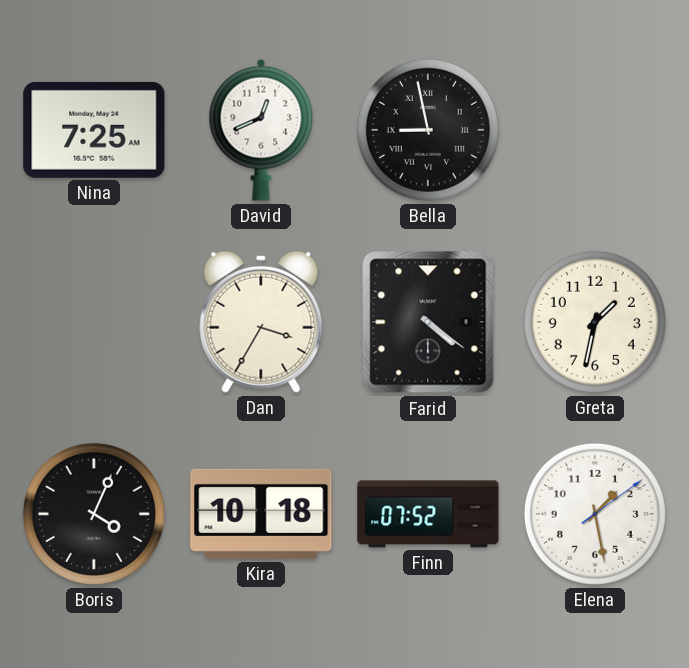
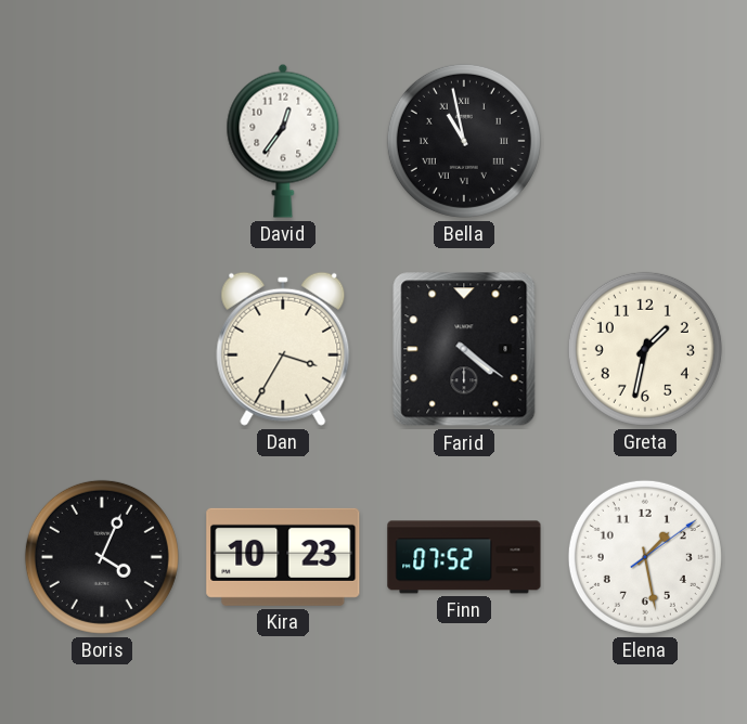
Nina: 7:25 -> none (94, 130)
David: 12:41 -> 12:36 (283, 141)
Bella: 8:58 -> 10:58 (464, 141)
Kira: 10:18 -> 10:23 (283, 557)
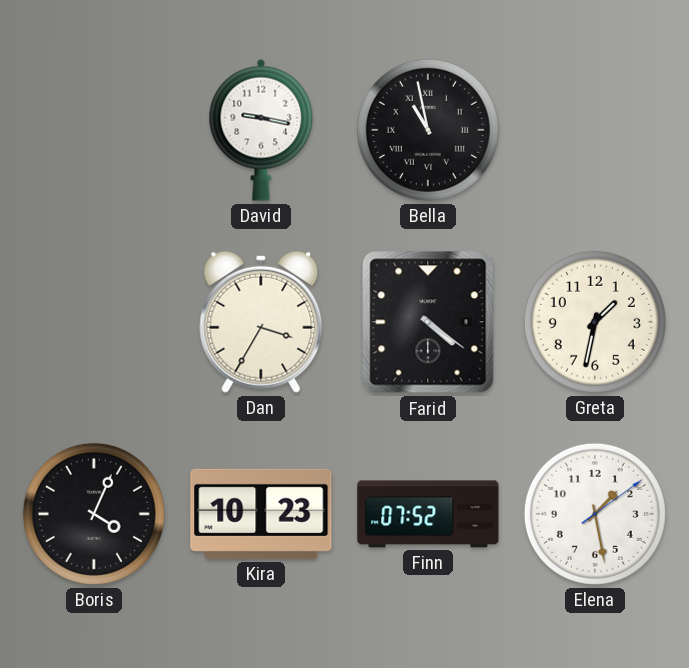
David: 12:36 -> 9:17 (261, 130)
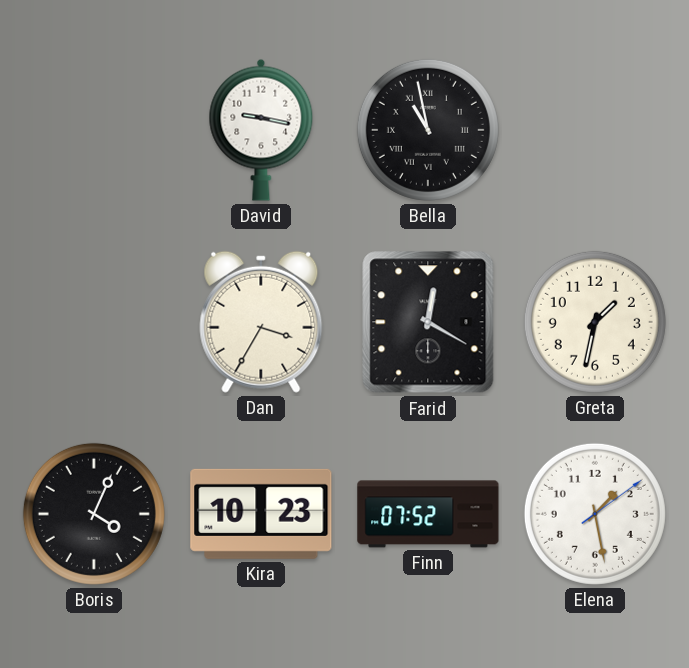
Farid: 4:21 -> 12:20 (428, 322)
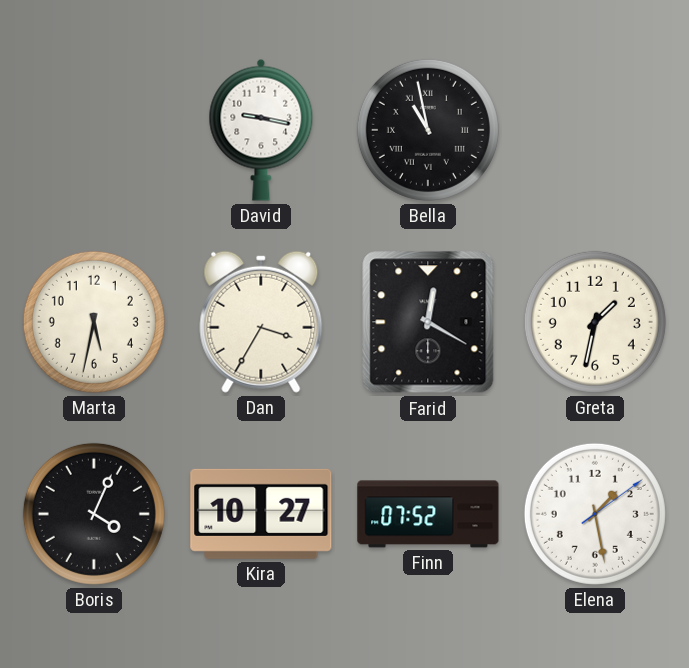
Marta: none -> 5:32 (94, 322)
Kira: 10:23 -> 10:27 (261, 514)
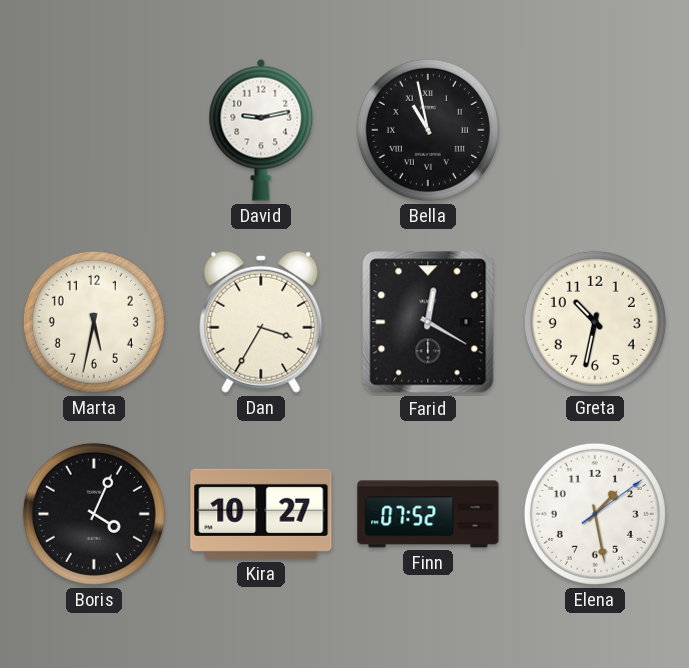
David: 9:17 -> 9:13 (261, 130)
Greta: 1:32 -> 10:32 (595, 322)
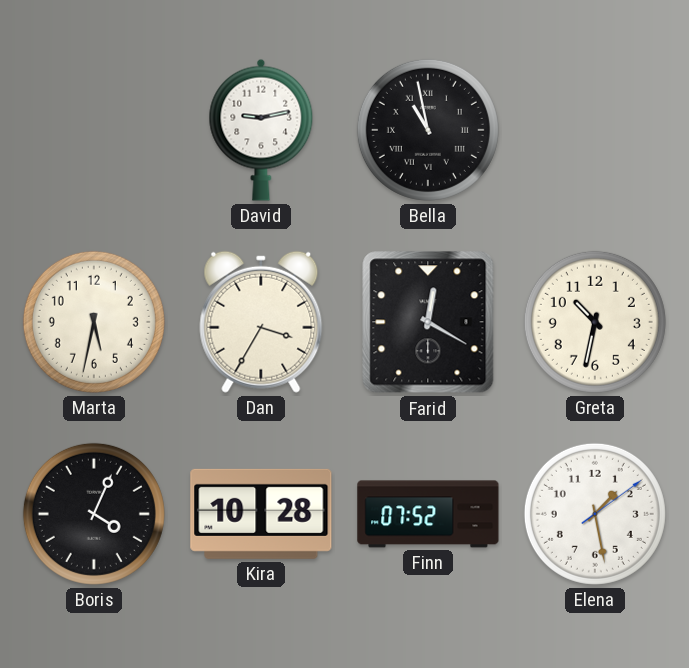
Kira: 10:27 -> 10:28 (261, 514)
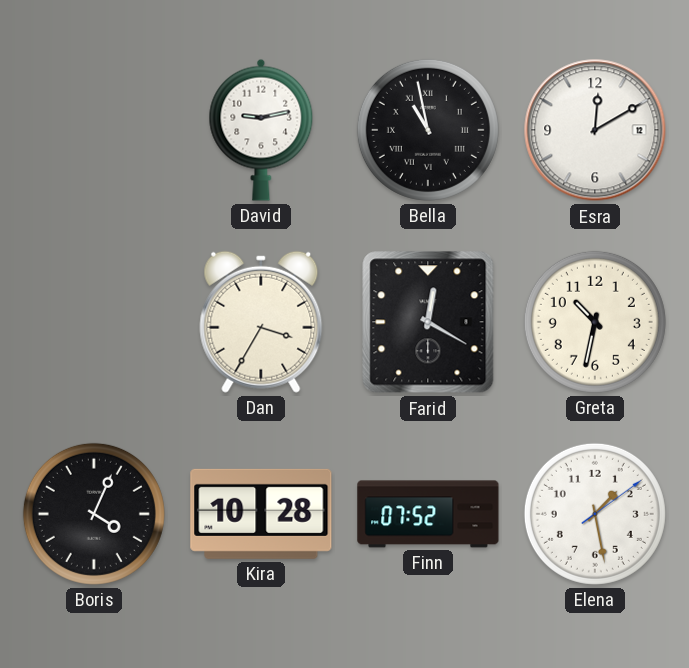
Esra: none -> 12:10 (595, 130)
Marta: 5:32 -> none (94, 322)
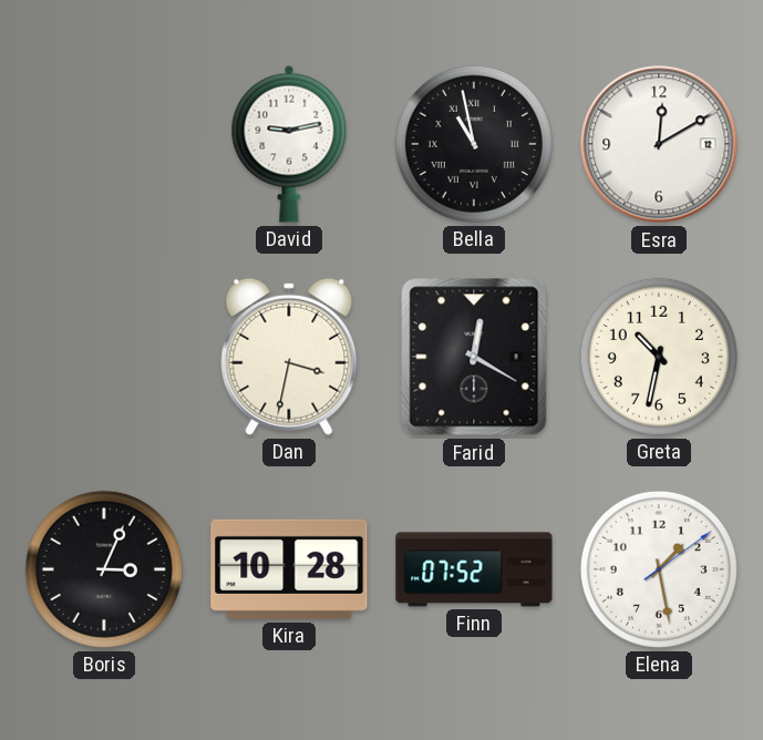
Dan: 3:35 -> 3:32 (289, 357)
Boris: 4:04 -> 3:04 (104, 569)
